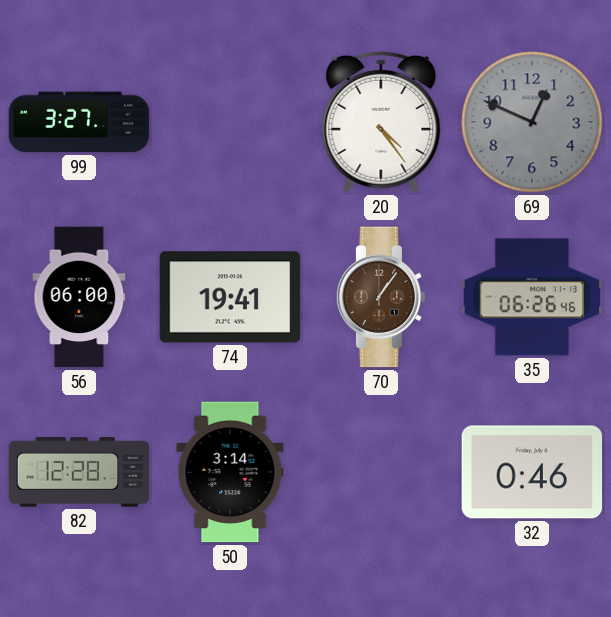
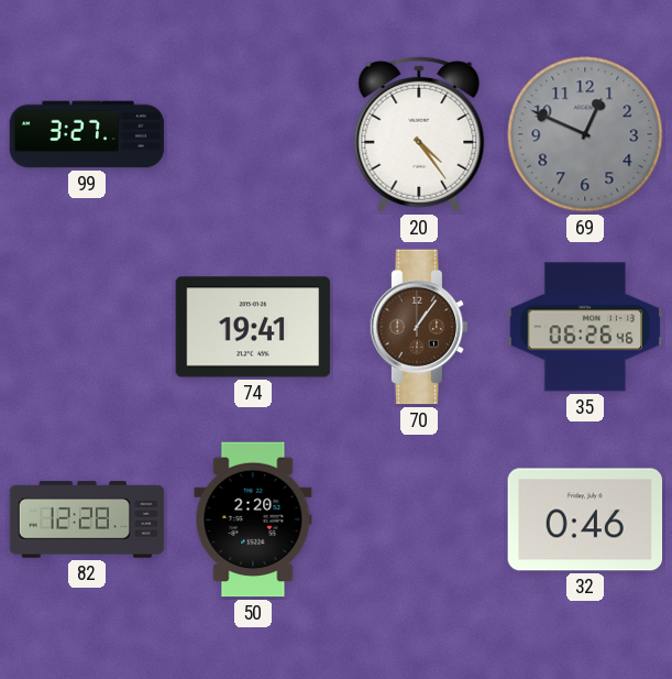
56: 06:00 -> none (79, 297)
50: 3:14 -> 2:20 (253, 519)
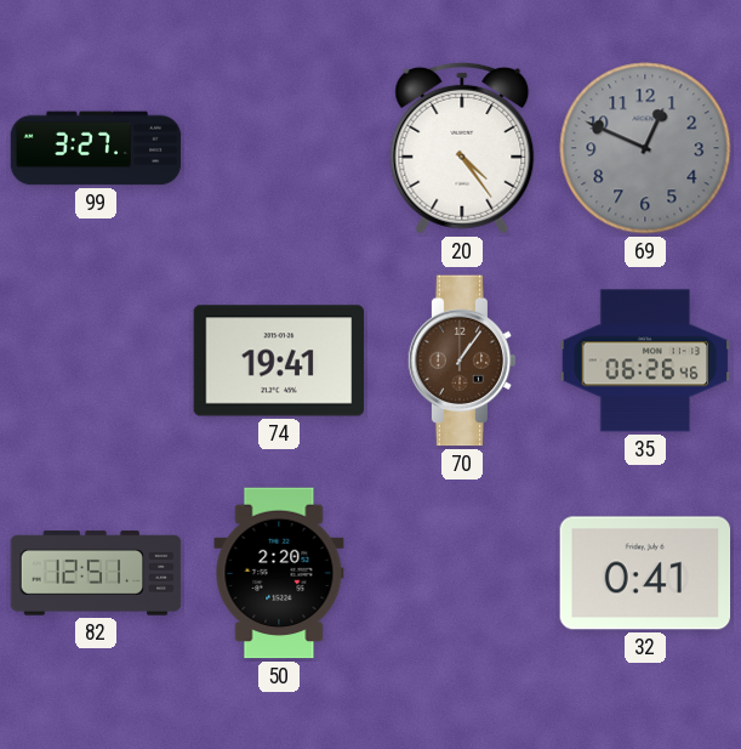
82: 12:28 -> 12:51 (96, 573)
32: 0:46 -> 0:41 (645, 573)
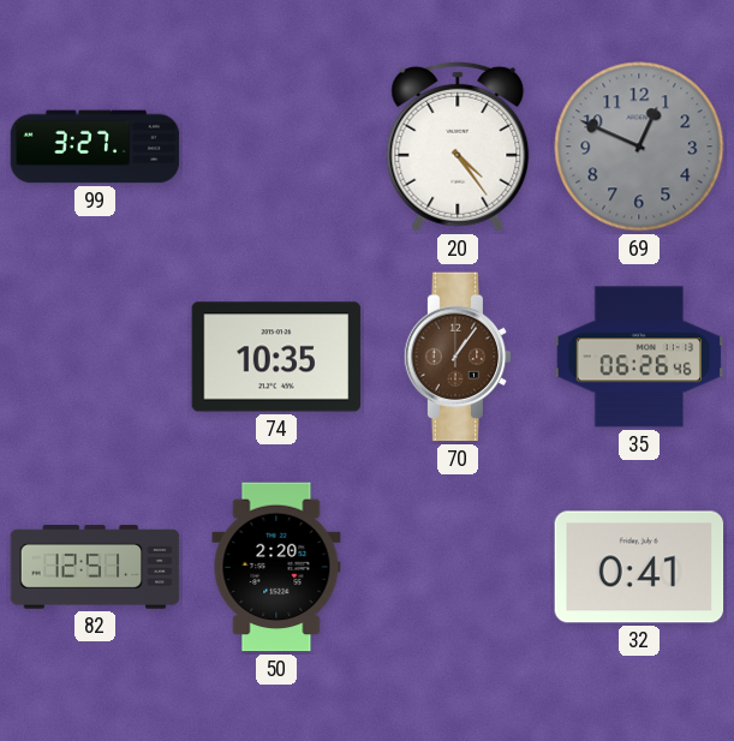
74: 19:41 -> 10:35 (276, 357)
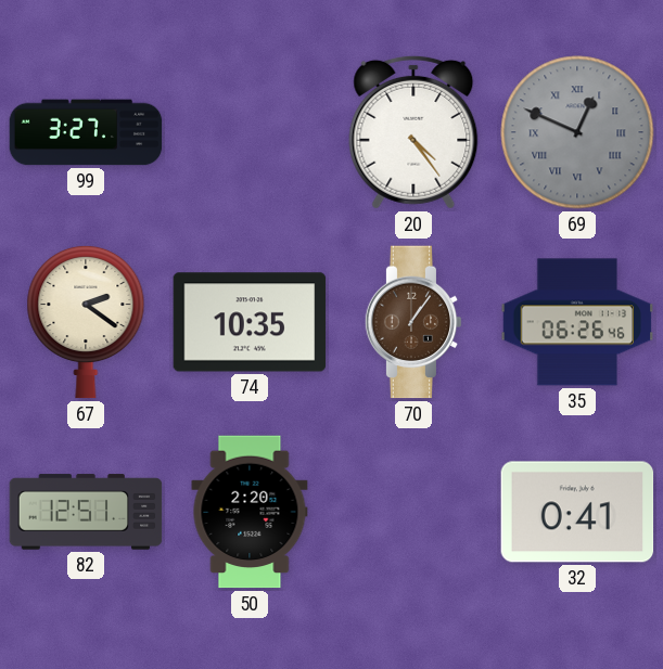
69 numerals: Arabic -> Roman (577, 132)
67: none -> 2:21 (86, 322)
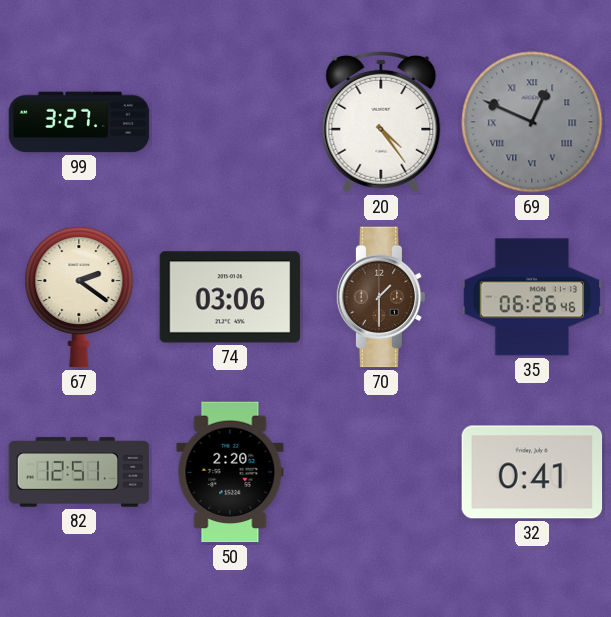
74: 10:35 -> 03:06 (230, 297)
70: 1:06 -> 1:30 (381, 297)
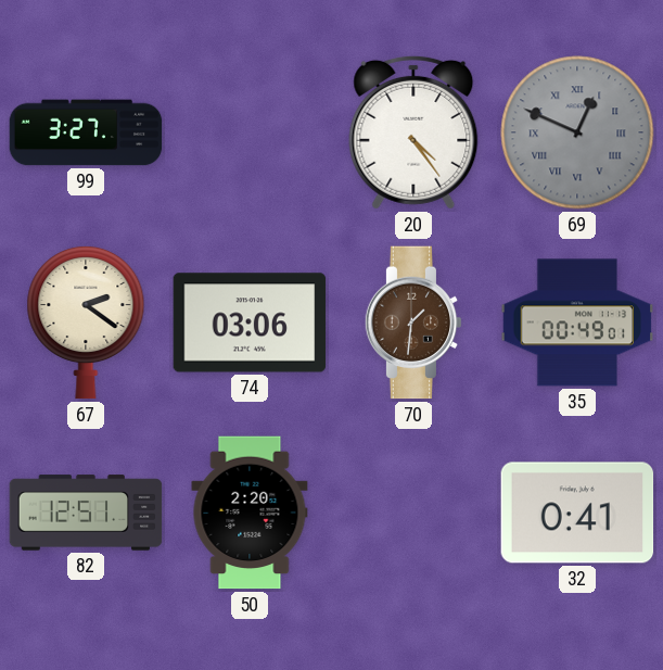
70: 1:30 -> 1:31 (413, 323)
35: 06:26 -> 00:49 (577, 323)
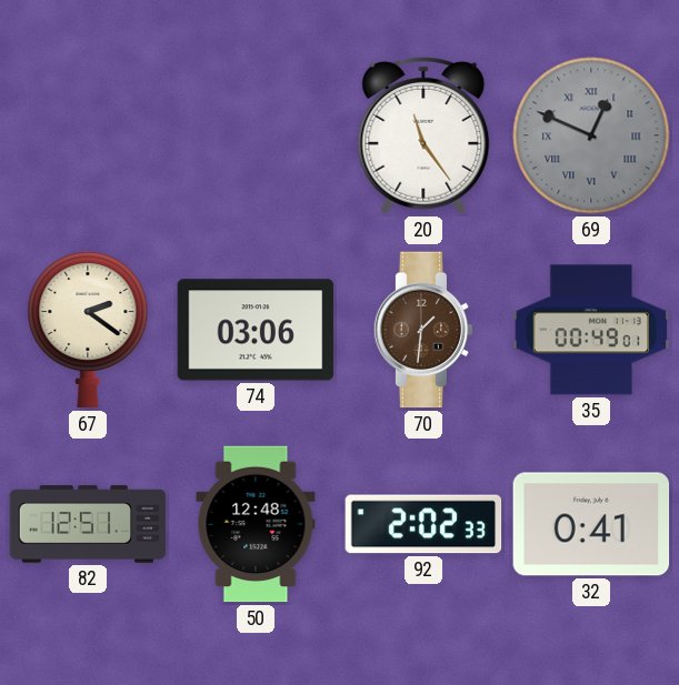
99: 3:27 -> none (86, 132)
20: 4:24 -> 11:24 (423, 135)
50: 2:20 -> 12:48 (256, 524)
92: none -> 2:02 (423, 524)
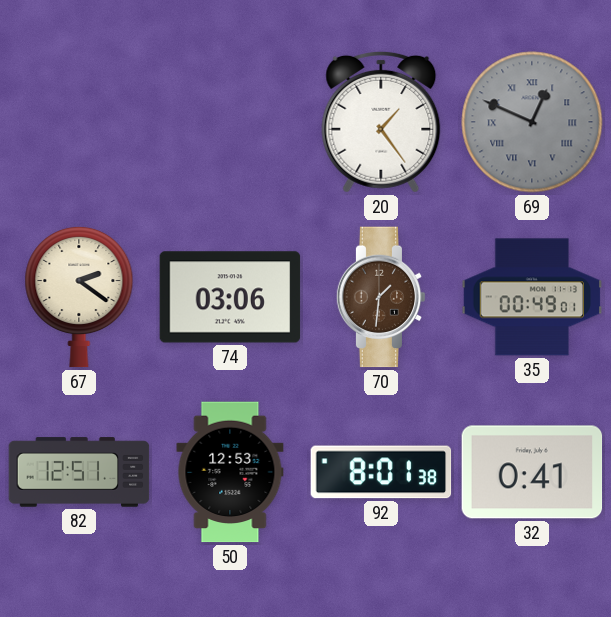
20: 11:24 -> 1:24 (381, 122)
50: 12:48 -> 12:53 (230, 472)
92: 2:02 -> 8:01 (381, 472)
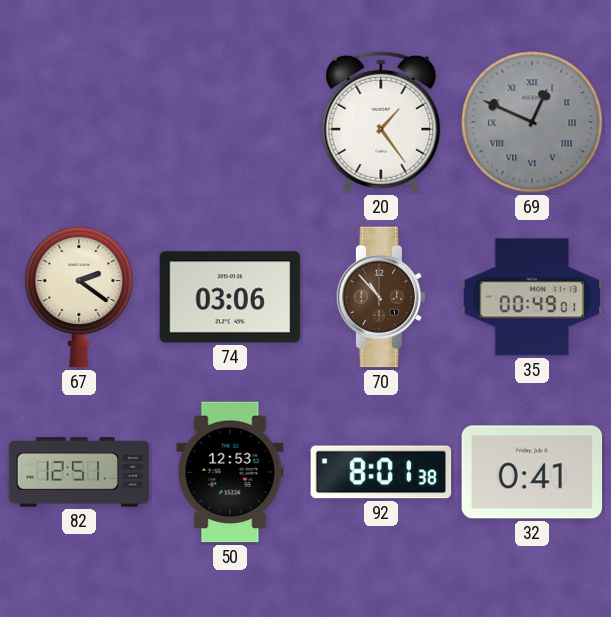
70: 1:31 -> 10:53 (381, 297)
